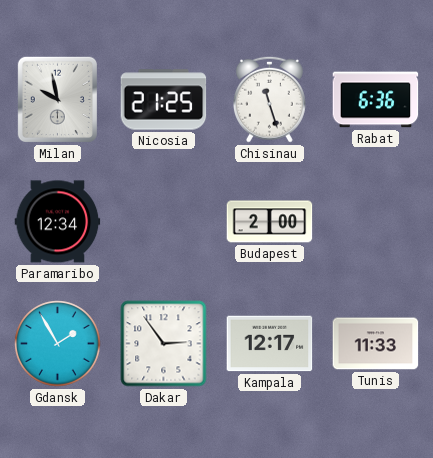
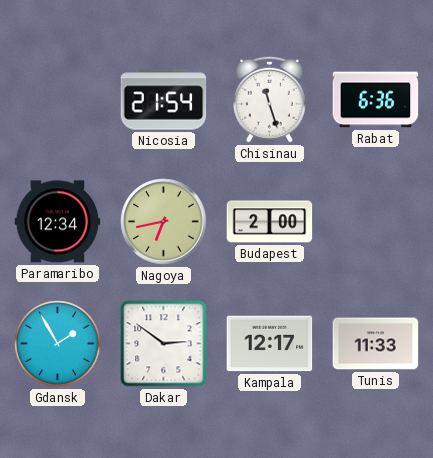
Milan: 9:58 -> none (57, 99)
Nicosia: 21:25 -> 21:54 (164, 100)
Nagoya: none -> 6:43 (164, 222)
Dakar: 2:54 -> 2:51 (164, 344)
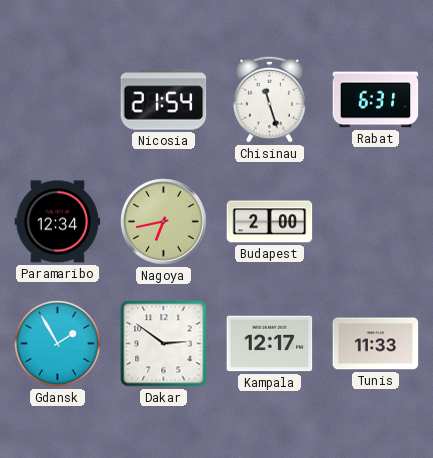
Rabat: 6:36 -> 6:31 (376, 100)
